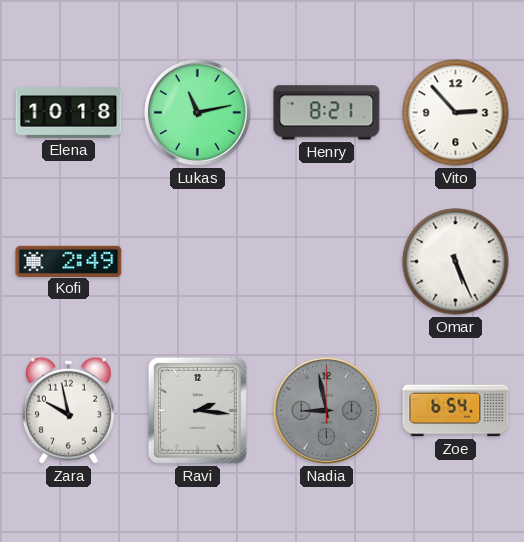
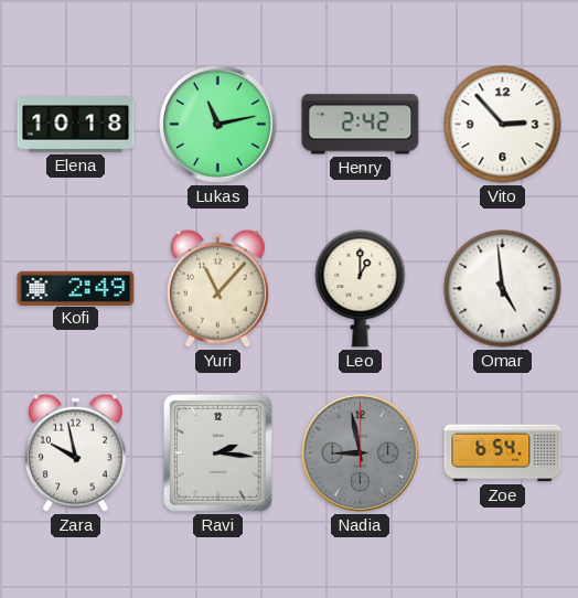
Henry: 8:21 -> 2:42 (361, 125)
Yuri: none -> 11:07 (218, 288)
Leo: none -> 1:00 (361, 288)
Omar: 5:26 -> 4:59 (503, 289)
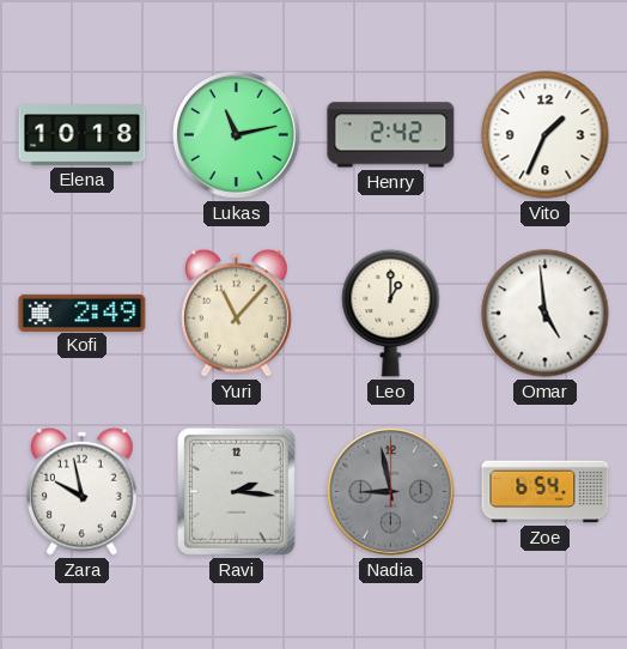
Vito: 2:53 -> 1:34 (546, 135)
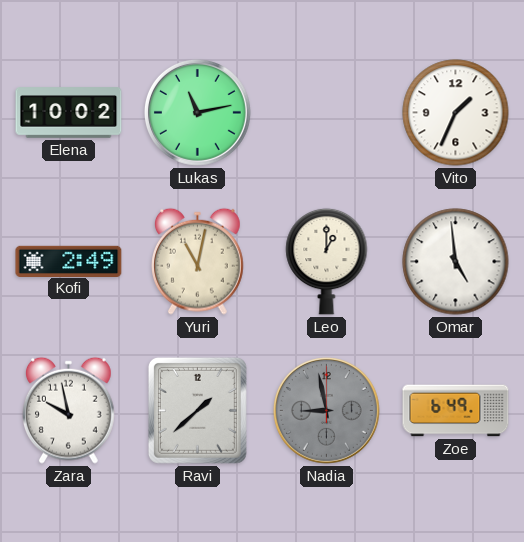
Elena: 10:18 -> 10:02 (69, 113)
Henry: 2:42 -> none (391, 135)
Yuri: 11:07 -> 11:02 (198, 261)
Ravi: 2:16 -> 1:38 (197, 410)
Zoe: 6:54 -> 6:49 (456, 411)
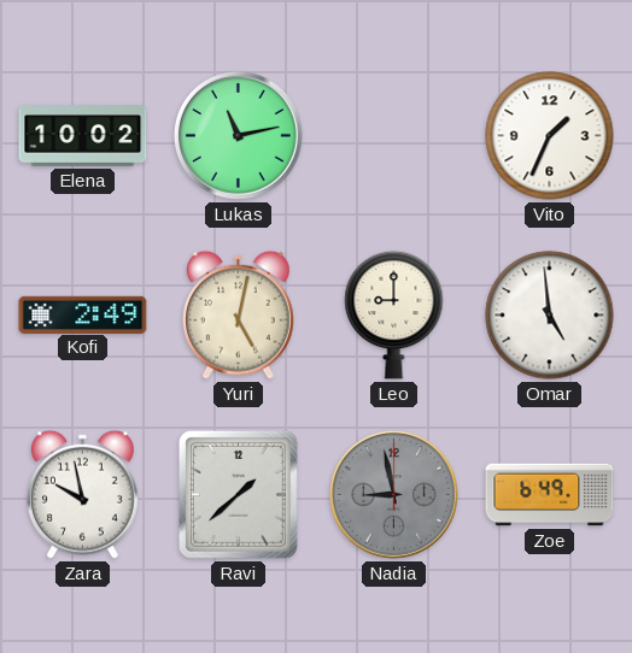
Yuri: 11:02 -> 5:02 (239, 314)
Leo: 1:00 -> 9:00 (394, 314)
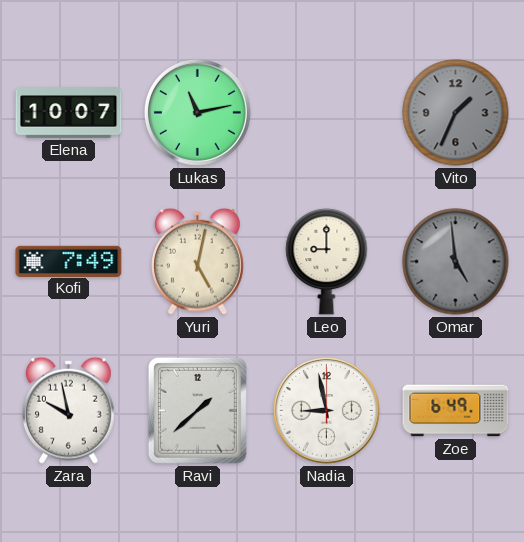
Elena: 10:02 -> 10:07 (69, 113)
Vito dial: white -> grey (456, 113)
Kofi: 2:49 -> 7:49 (69, 261)
Omar dial: white -> grey (456, 262)
Nadia dial: grey -> white (326, 410)
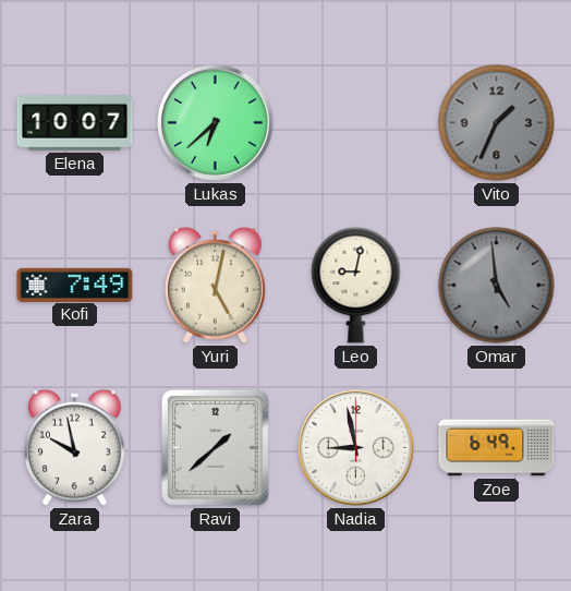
Lukas: 11:13 -> 6:38 (215, 122)
Leo: 9:00 -> 9:02 (356, 285)
